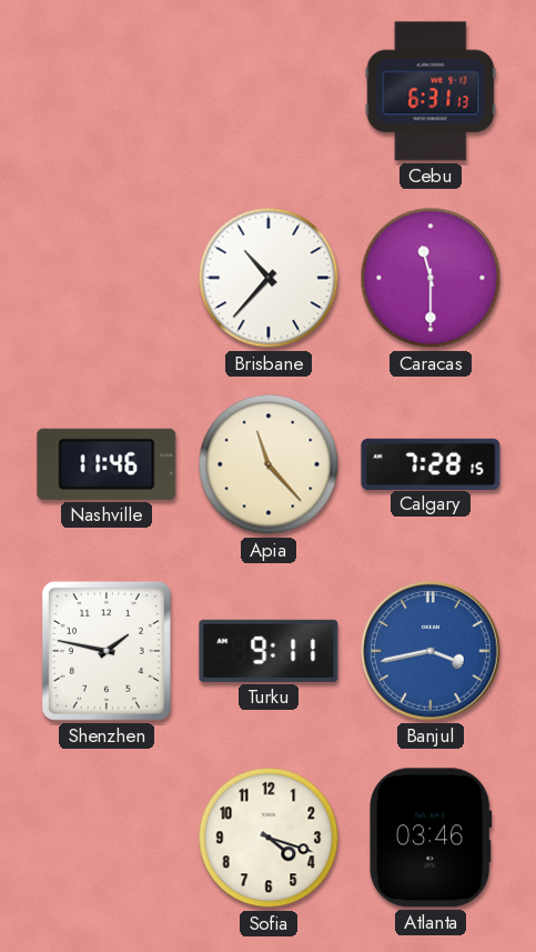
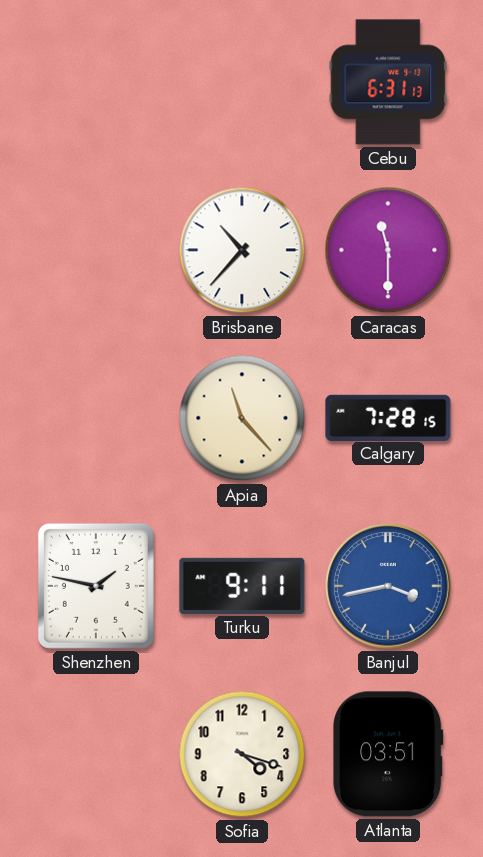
Nashville: 11:46 -> none (107, 464)
Atlanta: 03:46 -> 03:51 (388, 754)
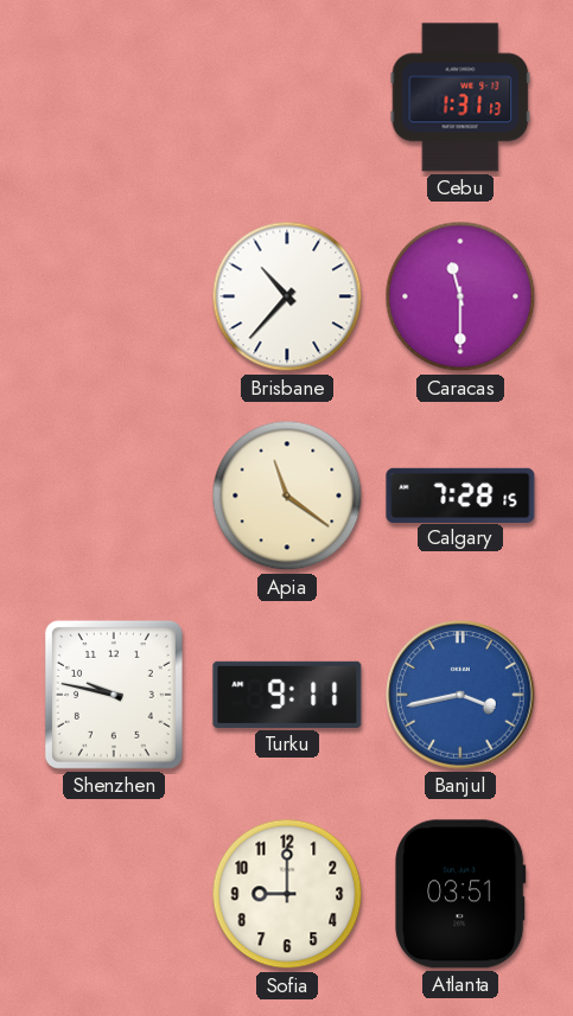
Cebu: 6:31 -> 1:31 (460, 97)
Apia: 11:23 -> 11:21 (287, 496)
Shenzhen: 1:47 -> 9:47 (114, 695)
Sofia: 4:18 -> 9:00 (287, 894)
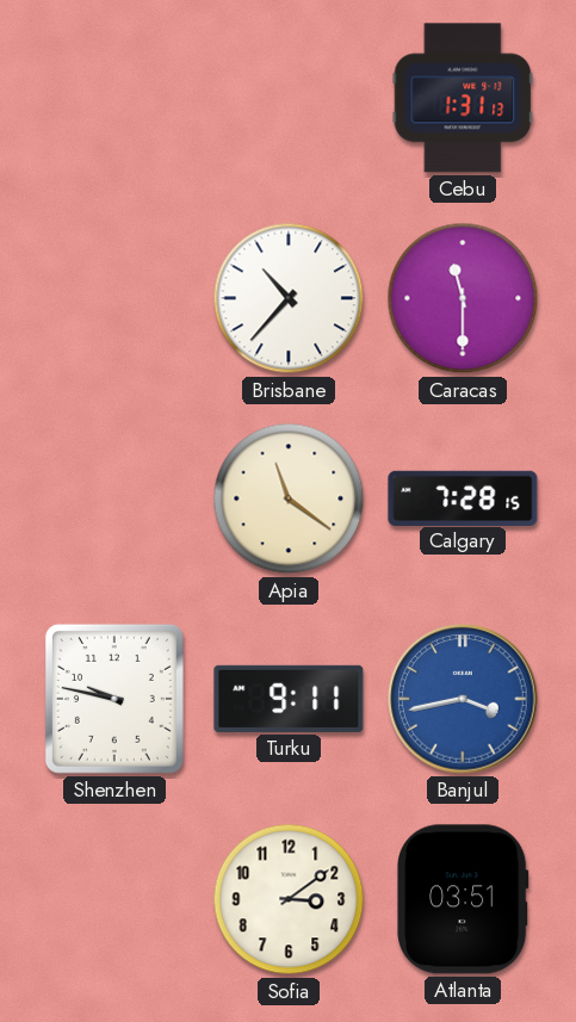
Sofia: 9:00 -> 3:09 (289, 899)
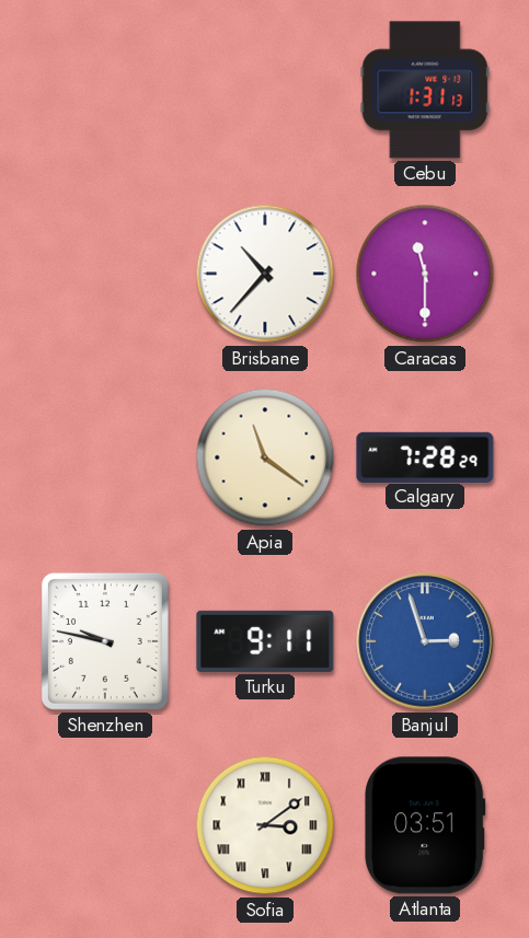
Calgary: 7:28:15 -> 7:28:29 (425, 456)
Banjul: 3:43 -> 2:57 (425, 641)
Sofia numerals: Arabic -> Roman (265, 825)
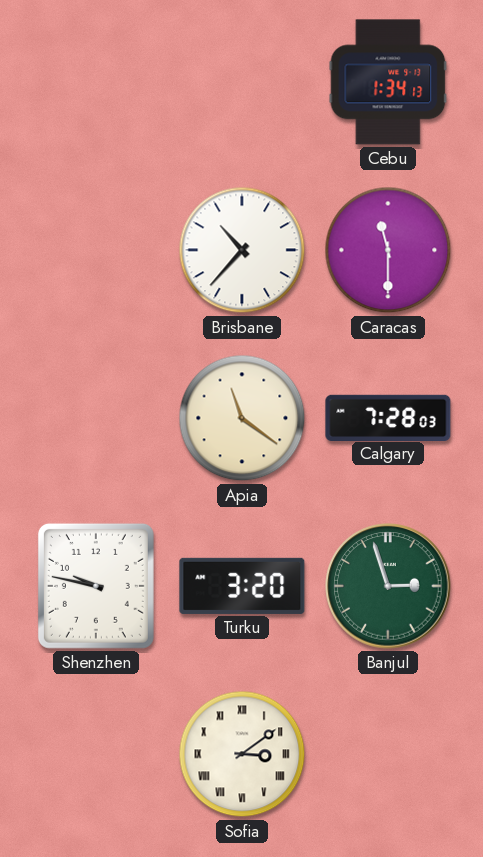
Cebu: 1:31 -> 1:34 (388, 82)
Calgary: 7:28:29 -> 7:28:03 (388, 417)
Turku: 9:11 -> 3:20 (242, 586)
Banjul dial: blue -> green (388, 586)
Atlanta: 03:51 -> none (425, 825)
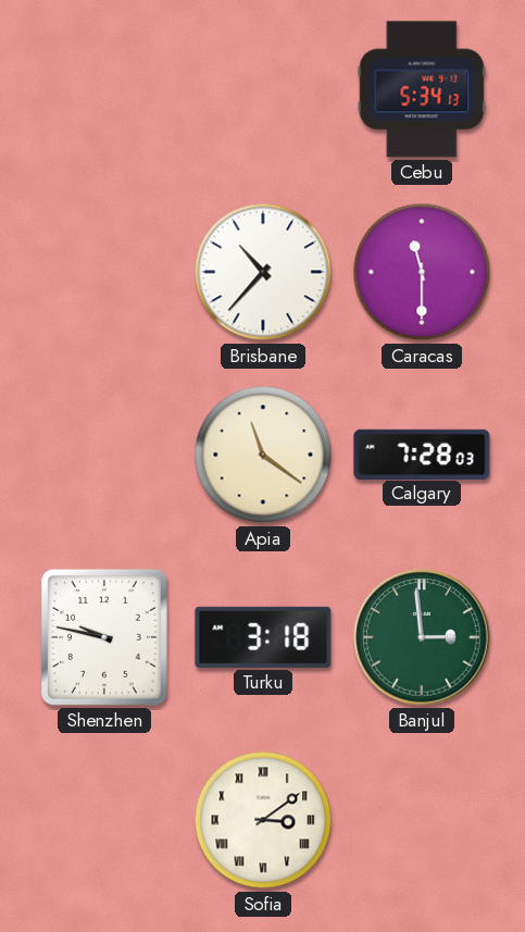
Cebu: 1:34 -> 5:34 (422, 89)
Turku: 3:20 -> 3:18 (263, 637)
Banjul: 2:57 -> 2:59 (422, 637)
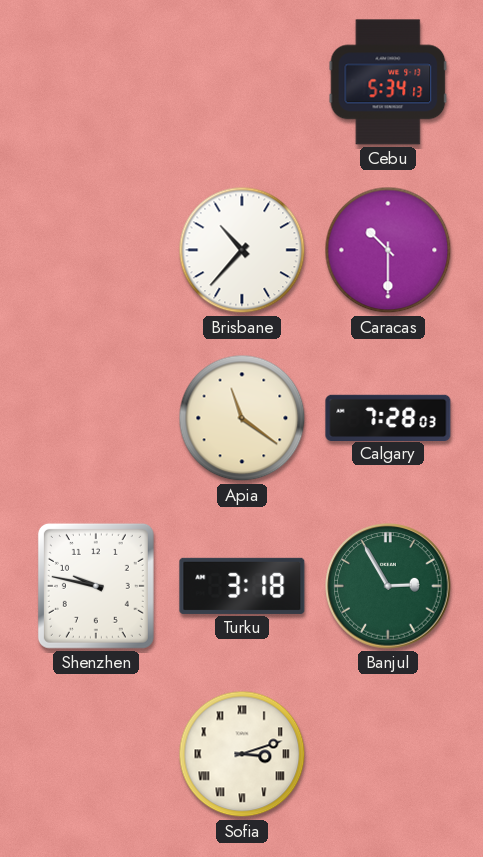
Caracas: 11:30 -> 10:30 (388, 250)
Banjul: 2:59 -> 2:55 (388, 586)
Sofia: 3:09 -> 3:12 (242, 754)
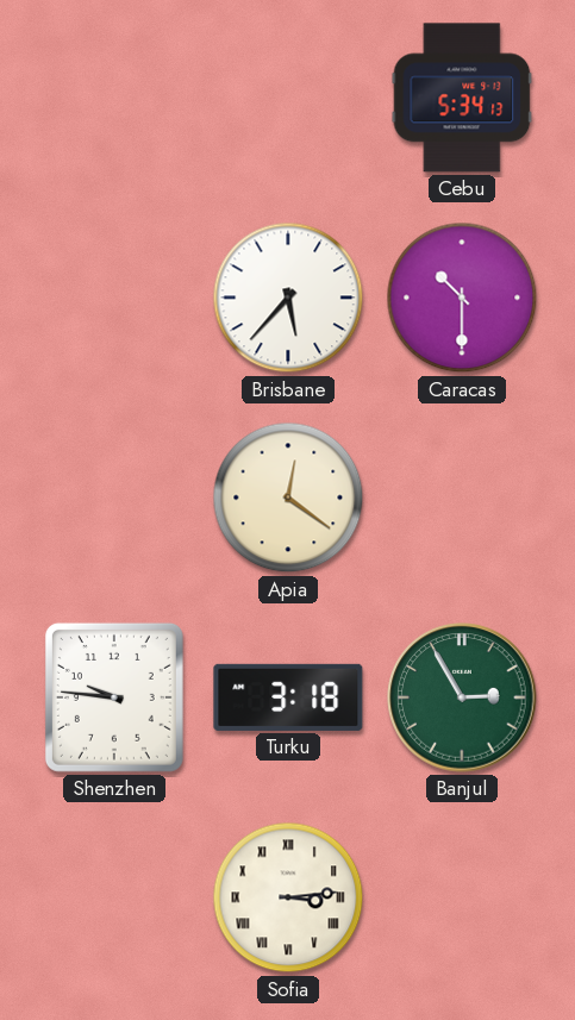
Brisbane: 10:37 -> 5:37 (288, 298)
Apia: 11:21 -> 12:21 (288, 498)
Calgary: 7:28 -> none (388, 417)
Shenzhen: 9:47 -> 9:46 (114, 697)
Sofia: 3:12 -> 3:14 (288, 897)
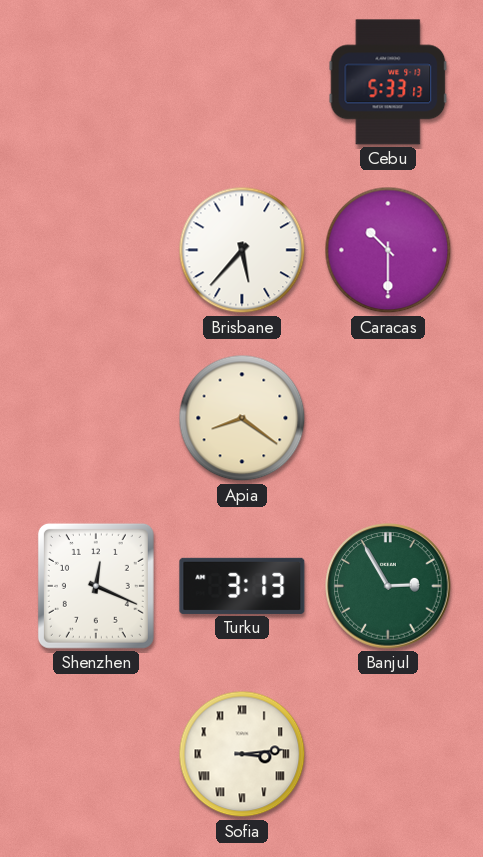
Cebu: 5:34 -> 5:33 (388, 82)
Apia: 12:21 -> 8:21 (242, 418)
Shenzhen: 9:46 -> 12:19 (96, 586)
Turku: 3:18 -> 3:13 (242, 586)
